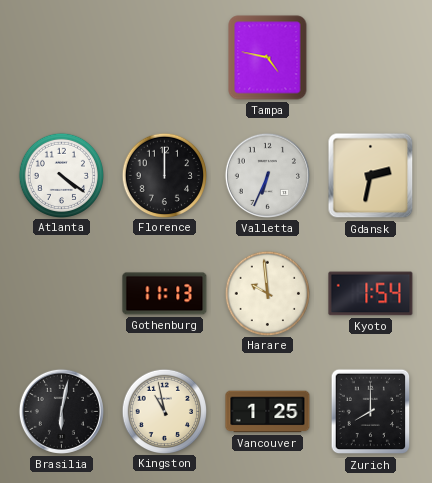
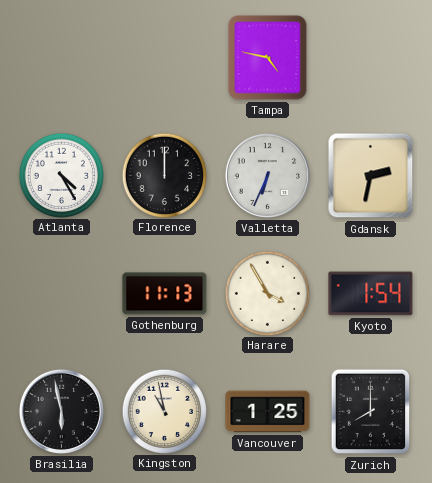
Atlanta: 4:21 -> 4:25 (61, 175)
Harare: 9:59 -> 3:55 (267, 293)
Brasilia: 6:02 -> 5:58 (61, 411)
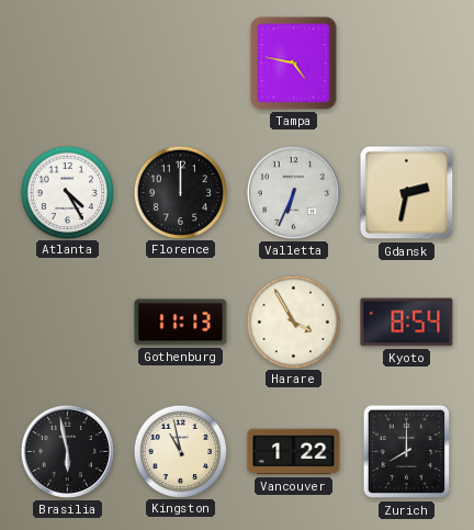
Kyoto: 1:54 -> 8:54 (407, 323)
Vancouver: 1:25 -> 1:22 (294, 452)
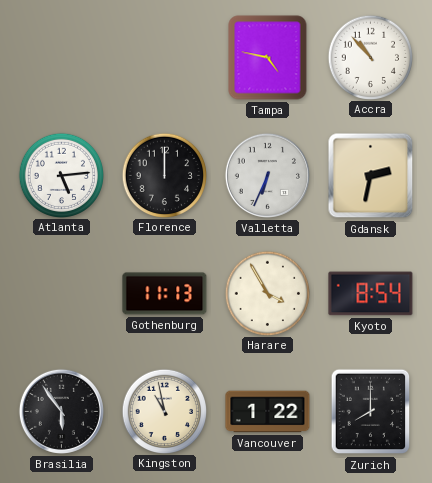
Accra: none -> 10:53 (370, 57)
Atlanta: 4:25 -> 5:14 (61, 175)
Brasilia: 5:58 -> 5:54 (61, 411)
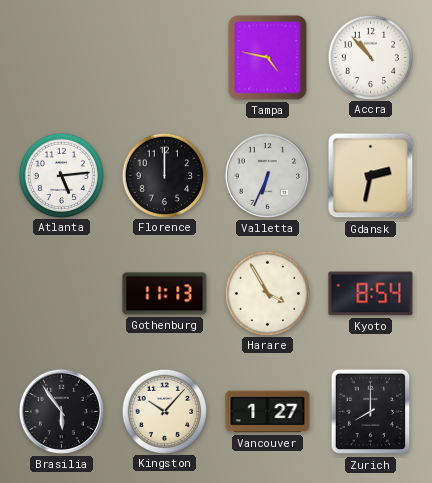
Kingston: 10:58 -> 10:07 (164, 411)
Vancouver: 1:22 -> 1:27 (268, 412)
